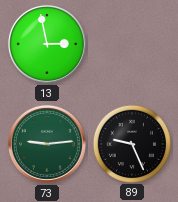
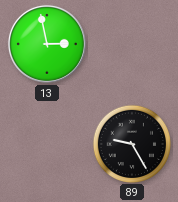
73: 9:14 -> none (47, 144)
89: 9:26 -> 9:25 (131, 143)
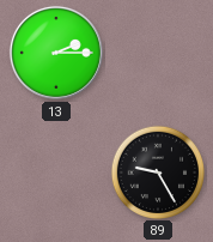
13: 2:58 -> 2:15 (56, 53)
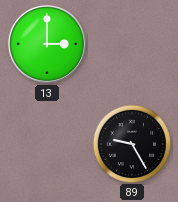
13: 2:15 -> 3:00 (47, 44)
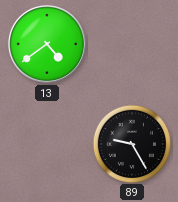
13: 3:00 -> 4:39 (47, 44)
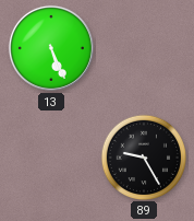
13: 4:39 -> 5:26 (51, 48)
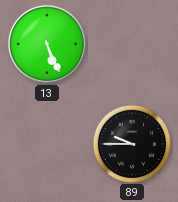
89: 9:25 -> 9:45 (131, 143)
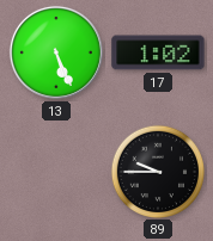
17: none -> 1:02 (158, 52)
